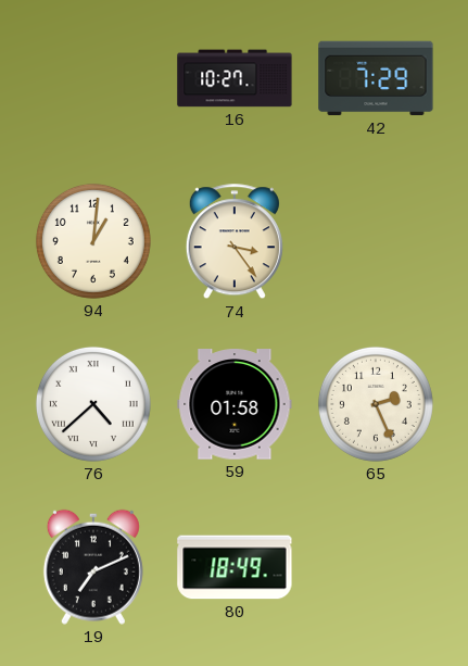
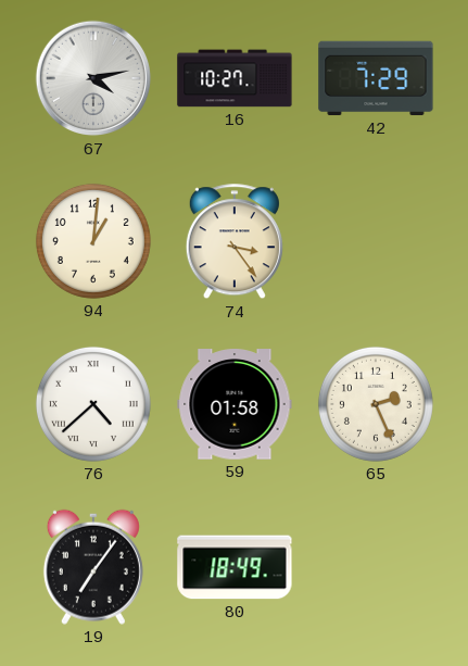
67: none -> 4:13 (93, 78)
19: 7:11 -> 7:06 (93, 567)
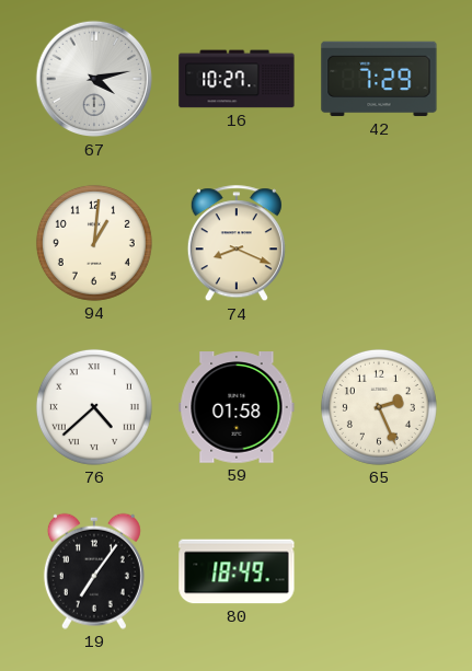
74: 3:24 -> 8:19 (237, 244)
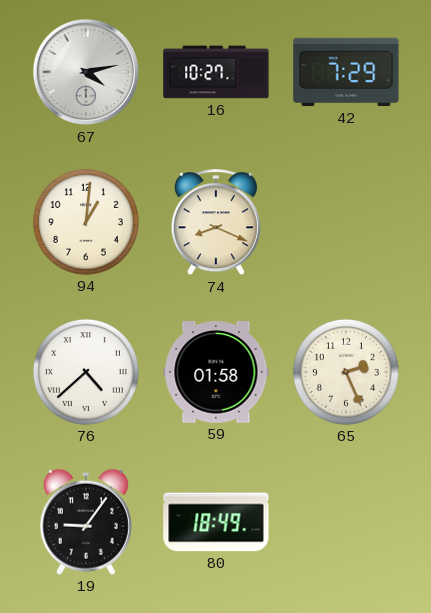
19: 7:06 -> 9:06 (86, 522)
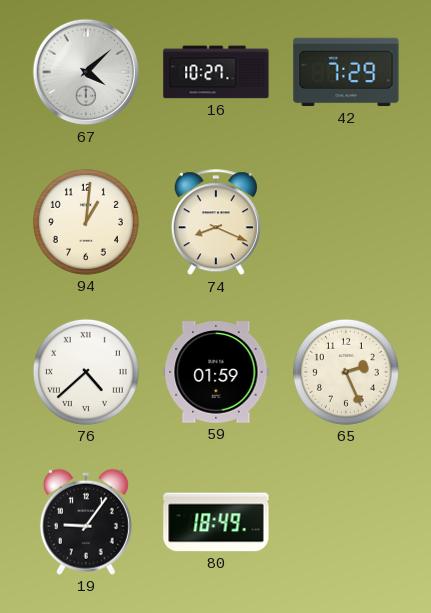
67: 4:13 -> 4:08 (86, 72)
59: 01:58 -> 01:59 (216, 372)
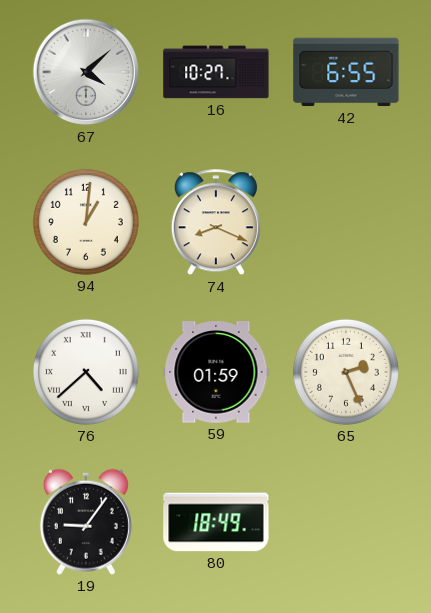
42: 7:29 -> 6:55 (346, 72)
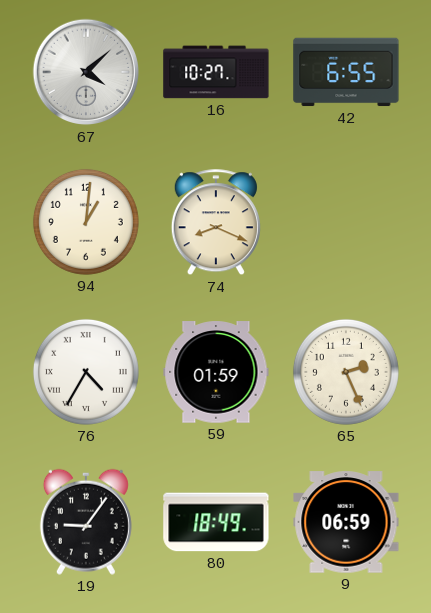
76: 4:38 -> 4:35 (86, 372)
9: none -> 06:59 (346, 522)
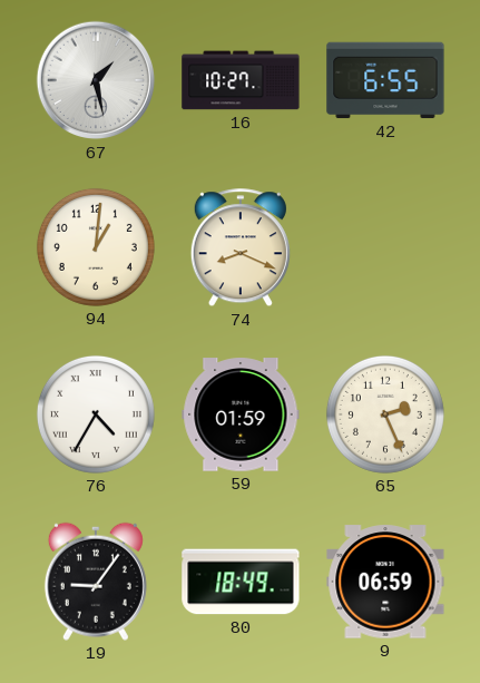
67: 4:08 -> 1:28 (96, 80)
